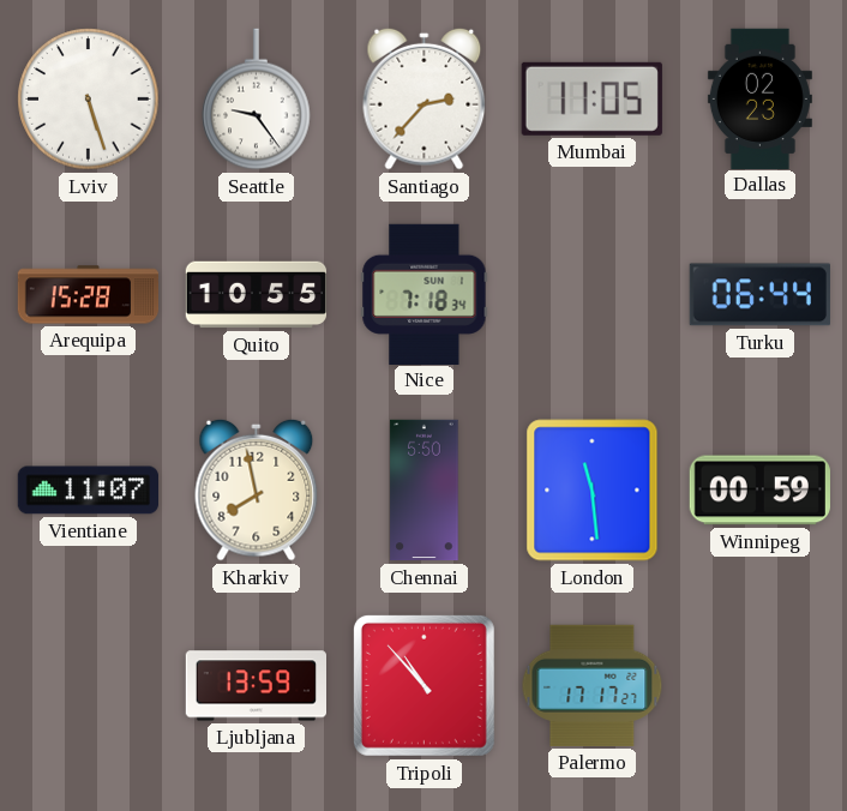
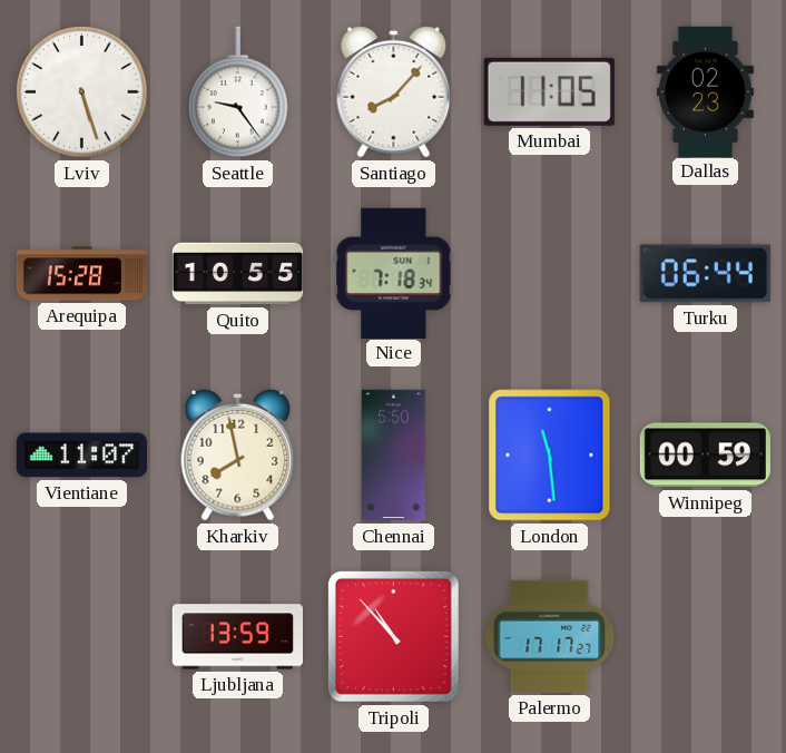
Santiago: 2:37 -> 8:07 (394, 91)
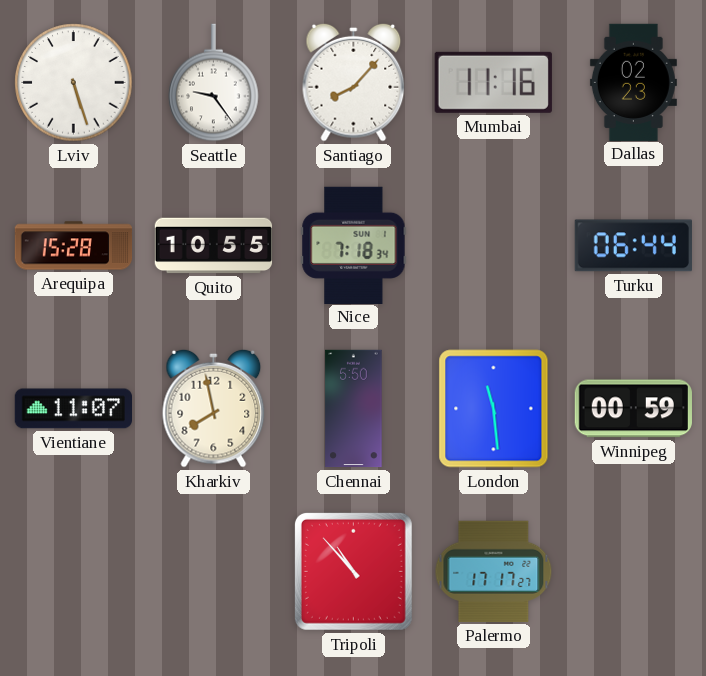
Mumbai: 11:05 -> 11:16 (493, 82)
Ljubljana: 13:59 -> none (237, 637)
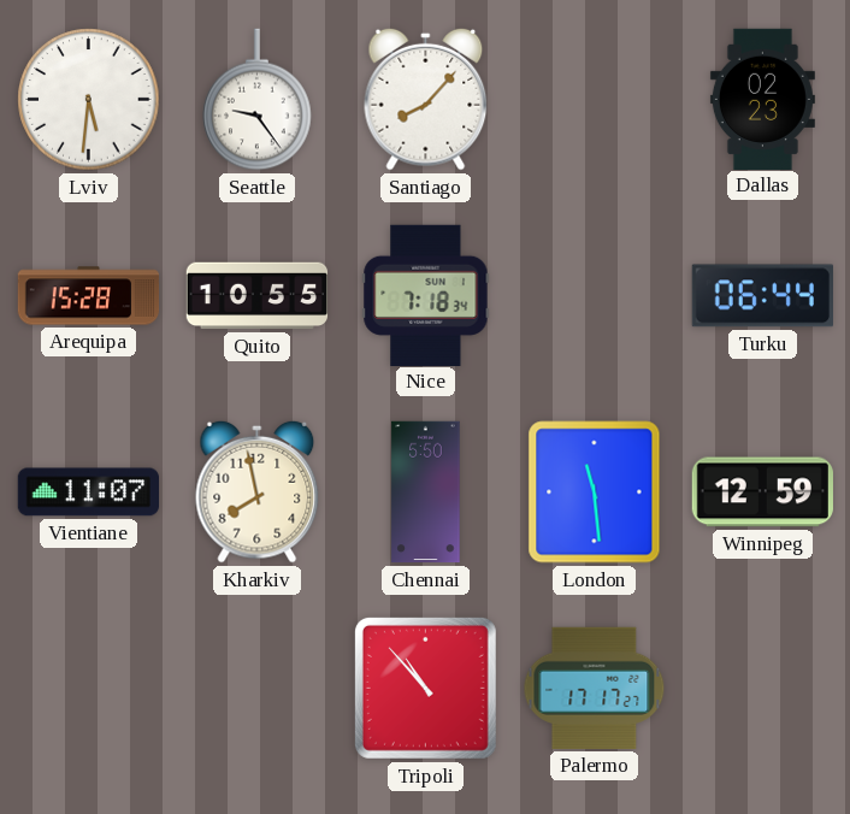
Lviv: 5:27 -> 5:31 (89, 100)
Mumbai: 11:16 -> none (493, 82)
Winnipeg: 00:59 -> 12:59 (762, 492)
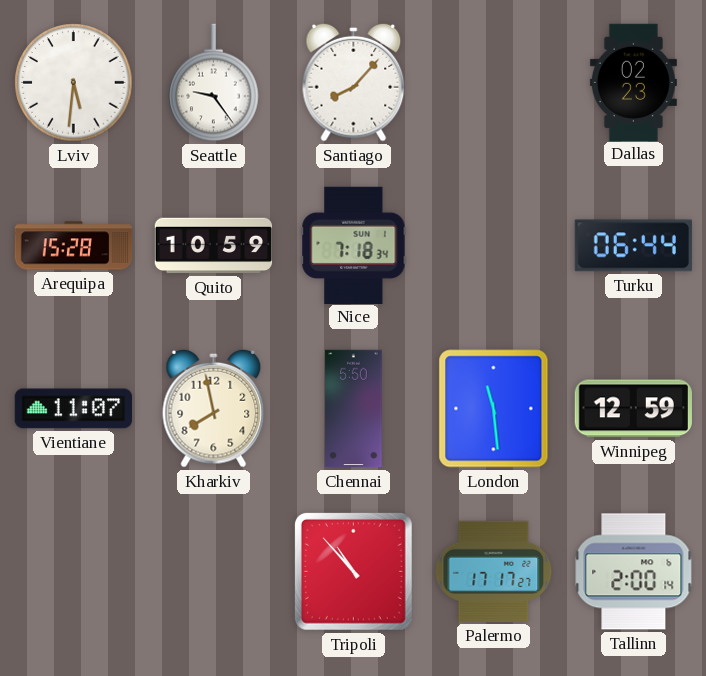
Quito: 10:55 -> 10:59 (214, 246)
Tallinn: none -> 2:00 (634, 572)
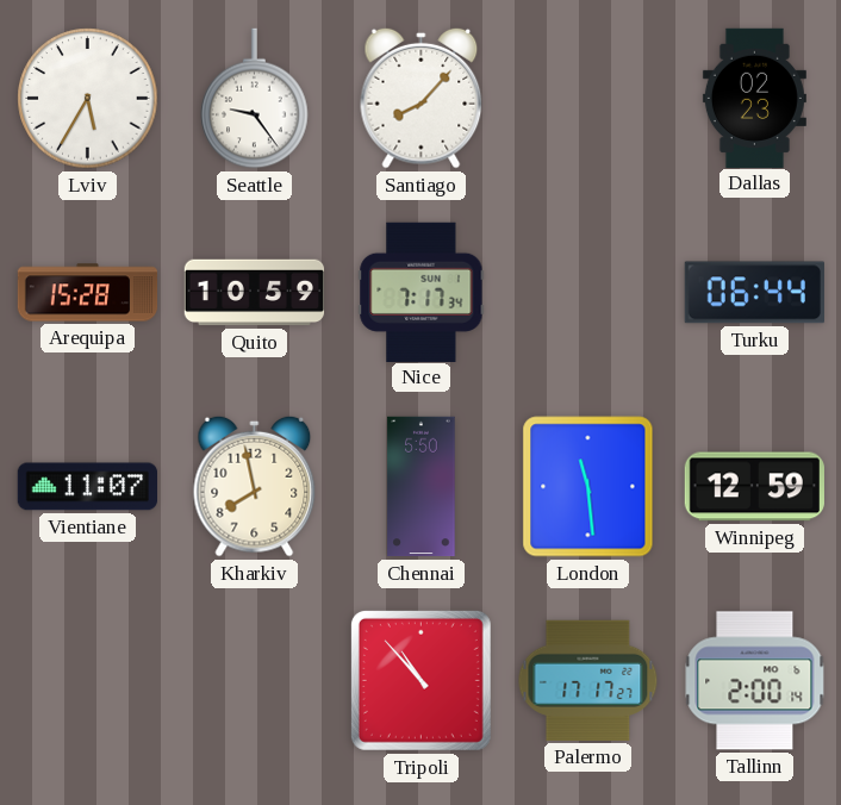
Lviv: 5:31 -> 5:35 (88, 99)
Nice: 7:18 -> 7:17 (422, 292)
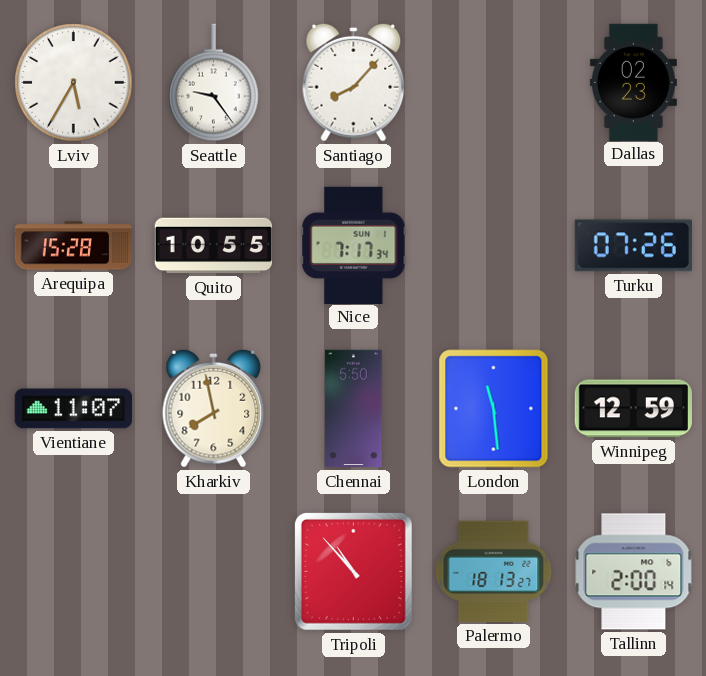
Quito: 10:59 -> 10:55 (214, 246)
Turku: 06:44 -> 07:26 (633, 246)
Palermo: 17:17 -> 18:13 (494, 571)
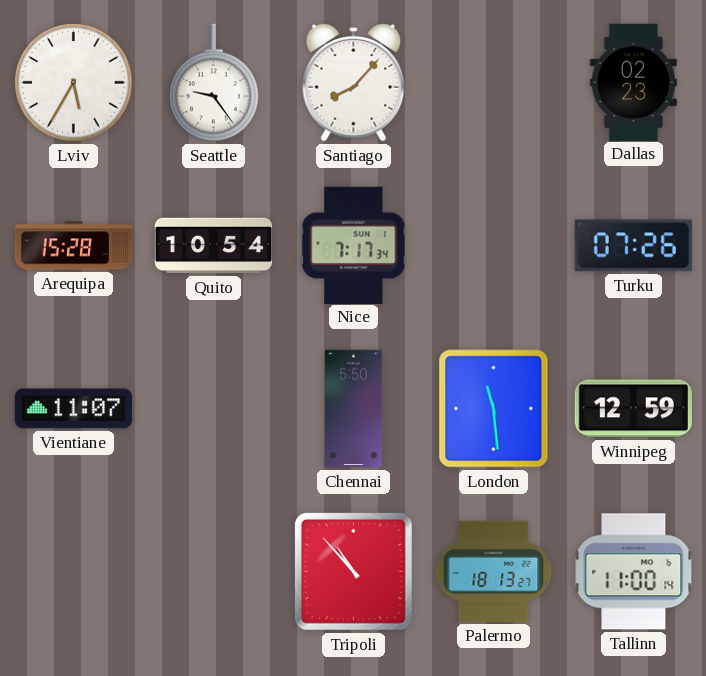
Quito: 10:55 -> 10:54 (214, 246)
Kharkiv: 7:58 -> none (214, 408)
Tallinn: 2:00 -> 11:00 (634, 572)
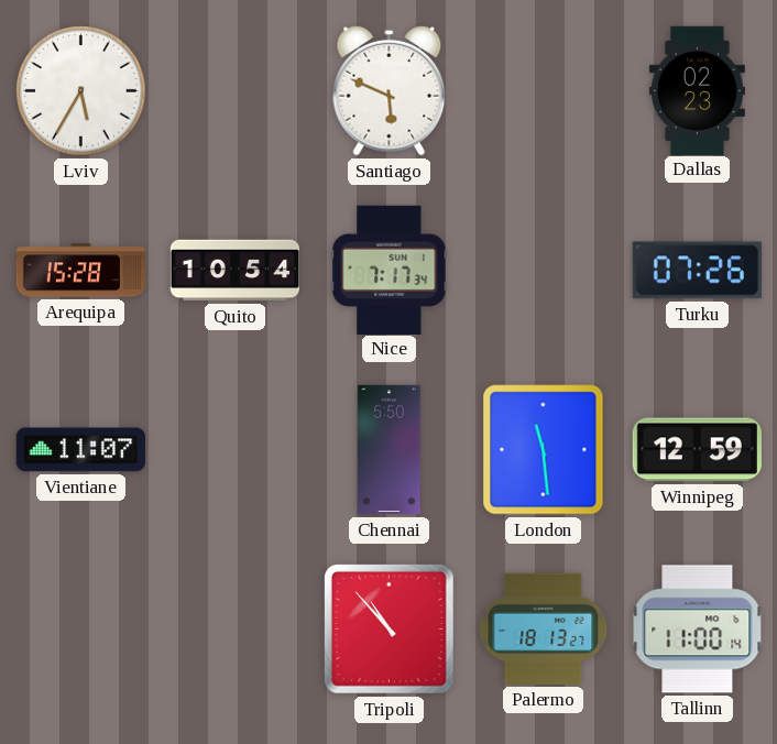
Seattle: 9:24 -> none (214, 83)
Santiago: 8:07 -> 5:49 (390, 90)
